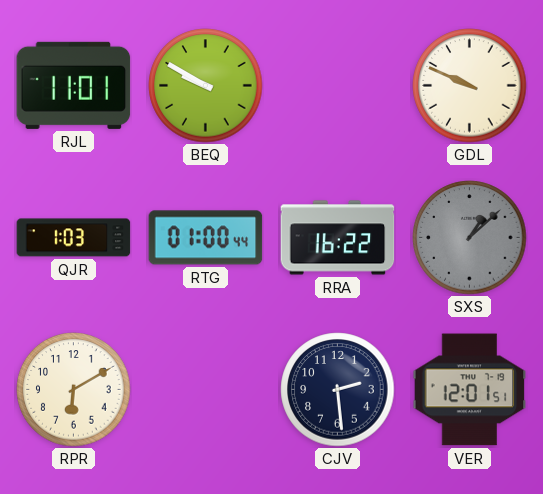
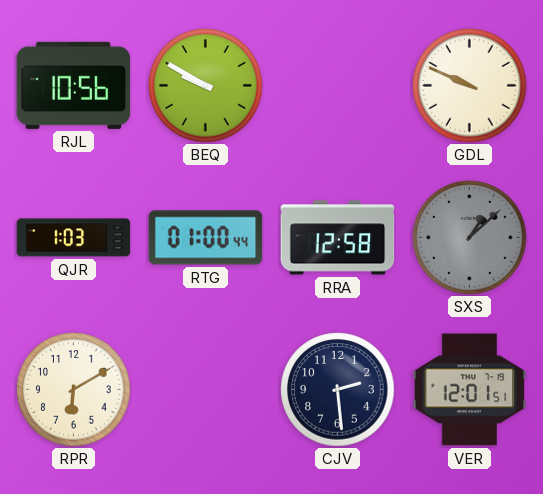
RJL: 11:01 -> 10:56 (74, 85)
RRA: 16:22 -> 12:58 (338, 238)
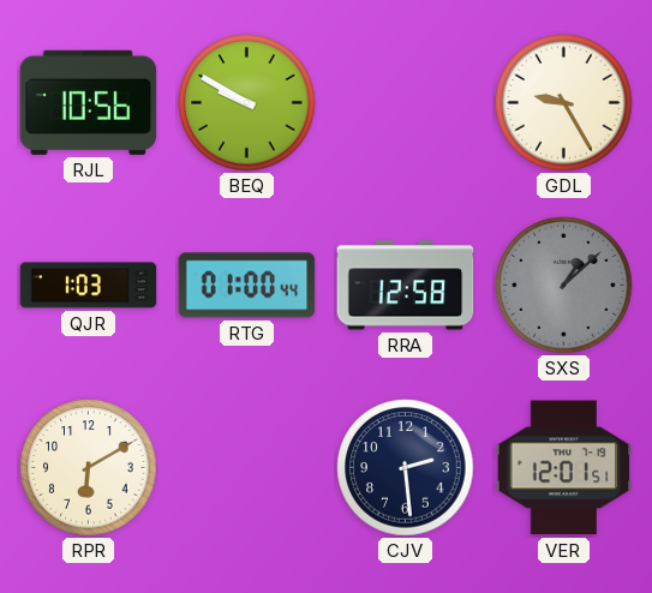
GDL: 9:49 -> 9:25 (564, 103)
